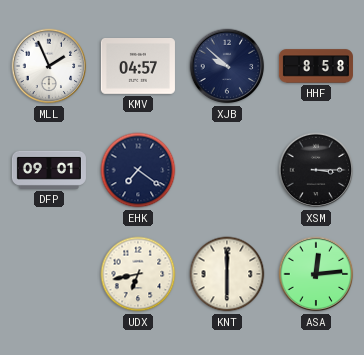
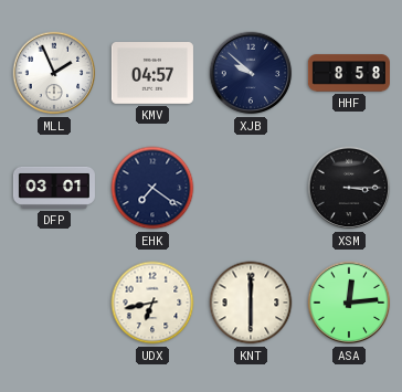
DFP: 09:01 -> 03:01 (54, 188)
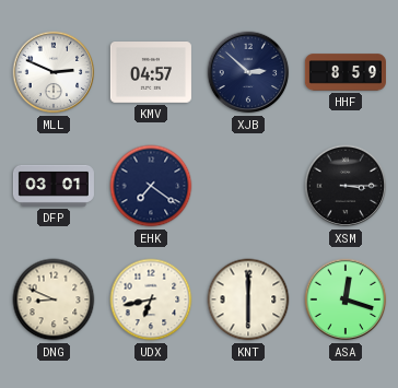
MLL: 1:56 -> 2:49 (54, 72)
XJB: 9:52 -> 2:52 (248, 72)
HHF: 8:58 -> 8:59 (346, 72)
DNG: none -> 8:49 (54, 299)
ASA: 12:14 -> 12:18 (346, 299)
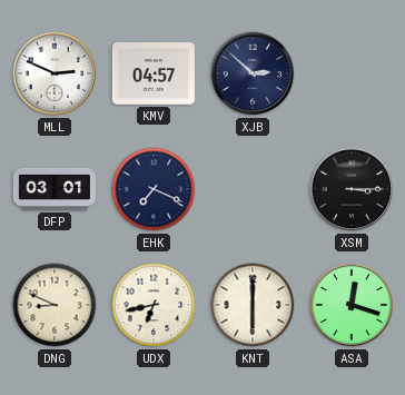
HHF: 8:59 -> none (346, 72)
EHK: 7:21 -> 7:19 (154, 189)
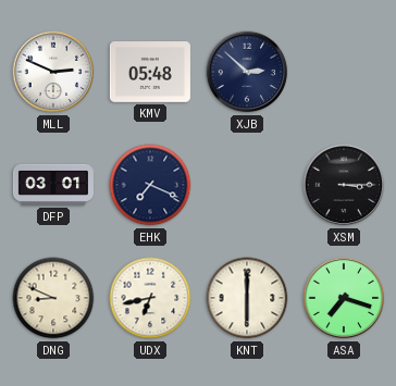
KMV: 04:57 -> 05:48 (150, 73)
ASA: 12:18 -> 7:18 (344, 298)
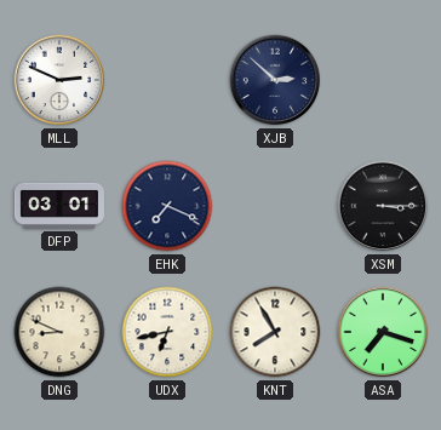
KMV: 05:48 -> none (150, 73)
KNT: 6:00 -> 7:55 (275, 332)
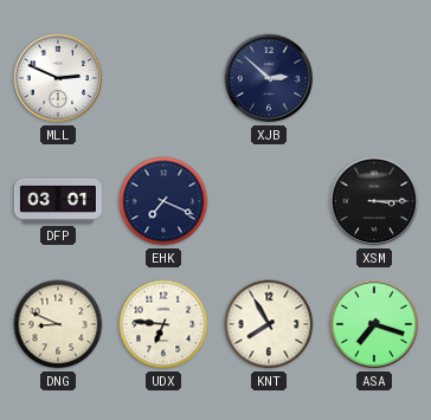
UDX: 6:43 -> 6:46 (163, 324)
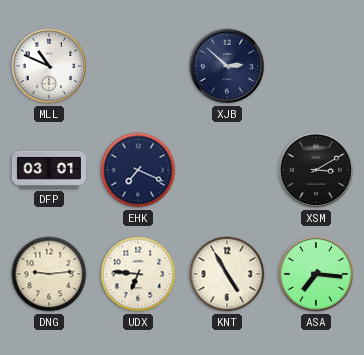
MLL: 2:49 -> 10:49 (49, 66)
XSM: 3:15 -> 3:10 (316, 170)
DNG: 8:49 -> 9:14 (49, 274)
KNT: 7:55 -> 4:55 (227, 274)
ASA: 7:18 -> 7:16 (316, 274)
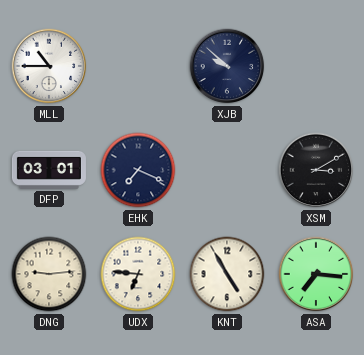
MLL: 10:49 -> 10:45 (49, 66)
XJB: 2:52 -> 9:52 (227, 66)
